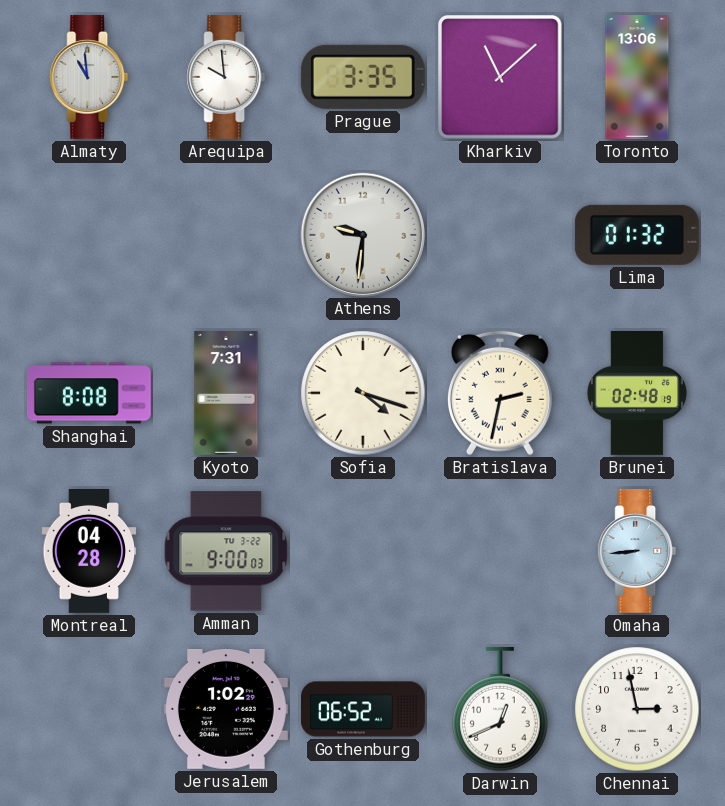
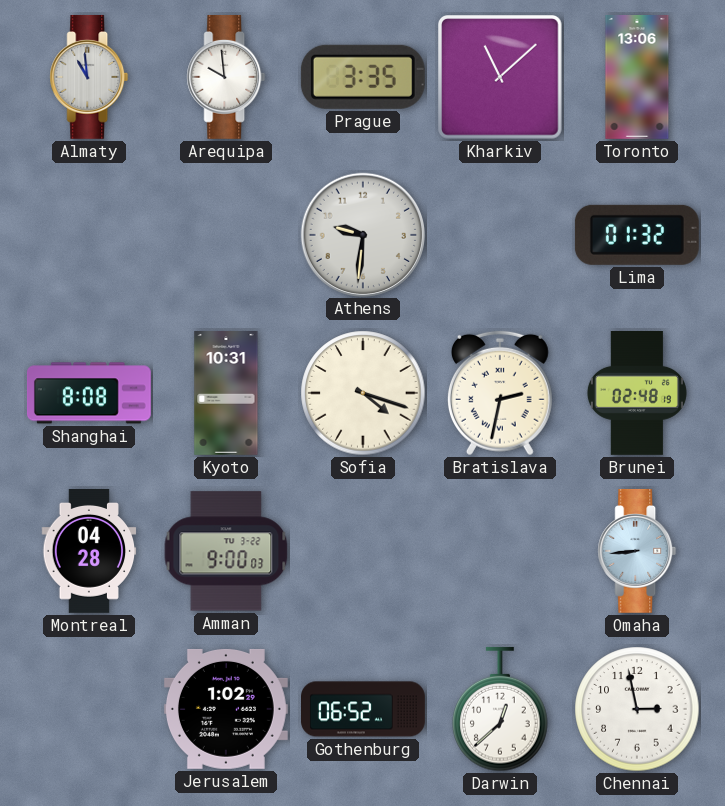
Kyoto: 7:31 -> 10:31 (226, 394)
Darwin: 12:41 -> 12:38 (500, 709)
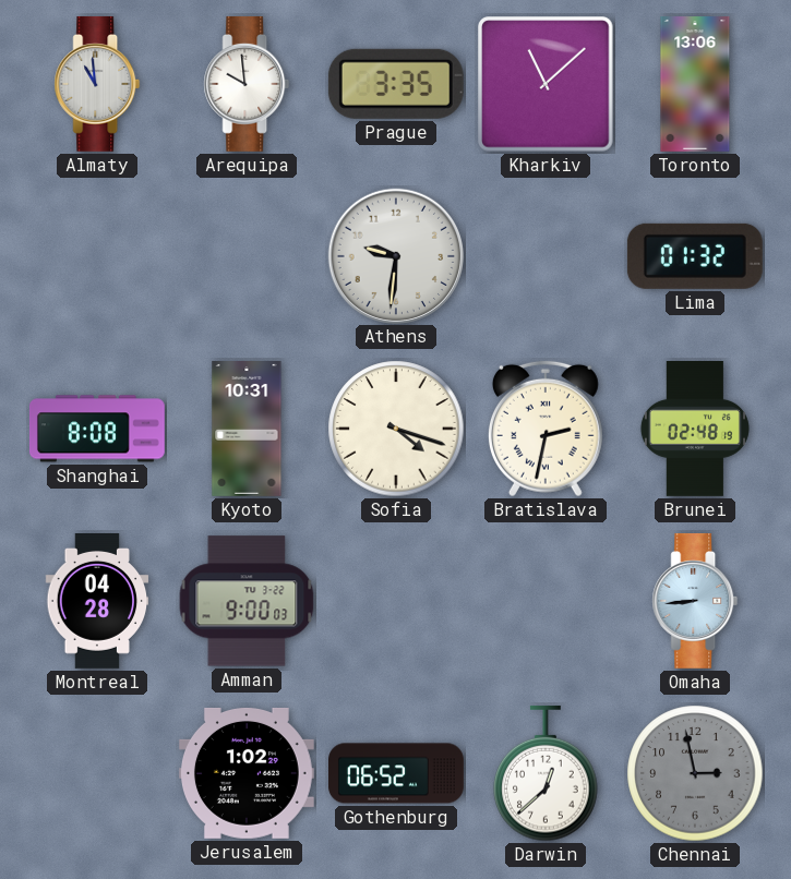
Chennai dial: white -> grey (695, 773)
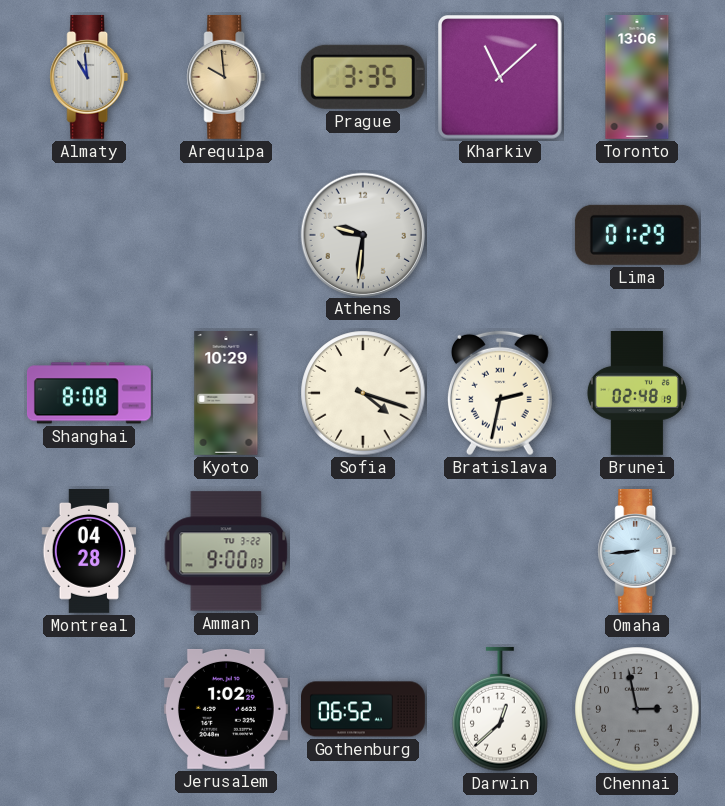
Arequipa dial: white -> champagne (226, 77)
Lima: 01:32 -> 01:29 (637, 235)
Kyoto: 10:31 -> 10:29 (226, 394)
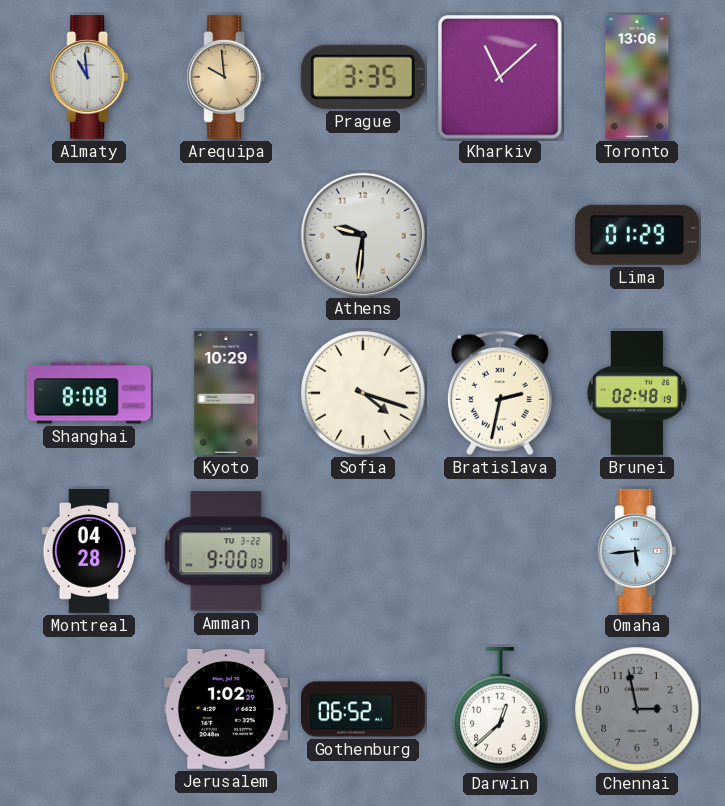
Omaha: 8:44 -> 5:44 (637, 551)
